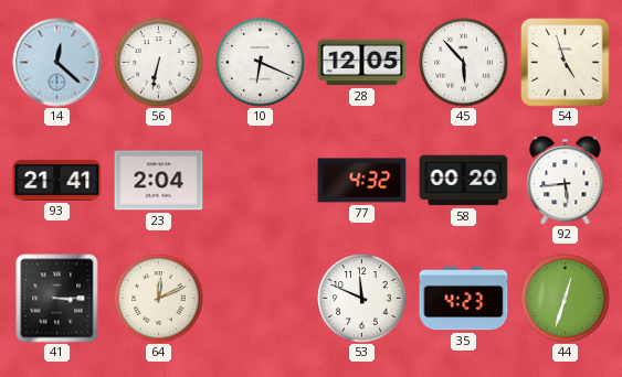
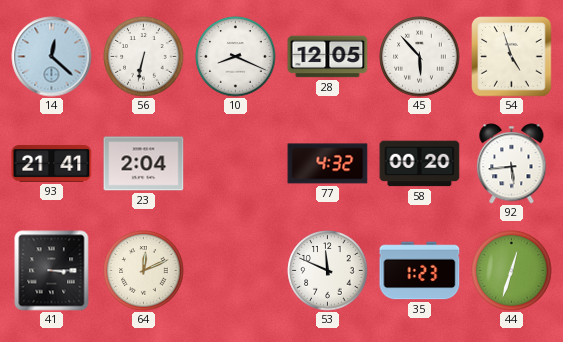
10: 6:19 -> 8:19 (236, 57)
35: 4:23 -> 1:23 (420, 271)
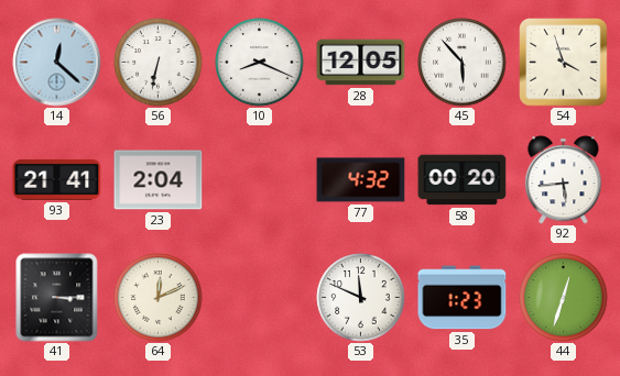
54: 4:57 -> 3:57 (564, 63)
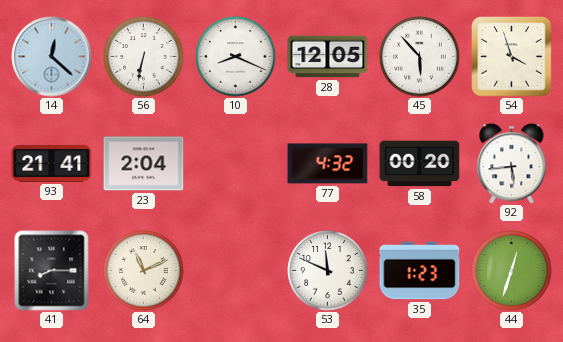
41: 3:15 -> 8:15 (52, 271)
64: 12:11 -> 11:11 (144, 271)
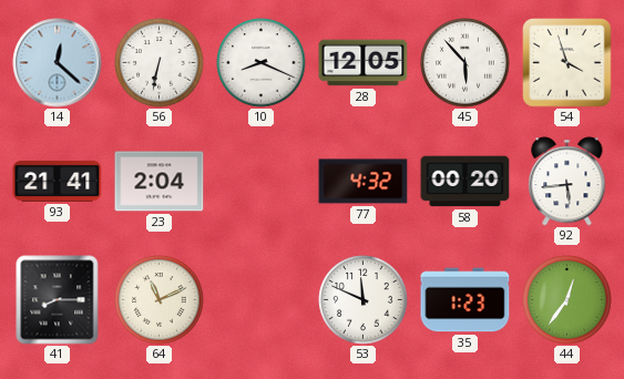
44: 12:33 -> 12:36 (567, 300)
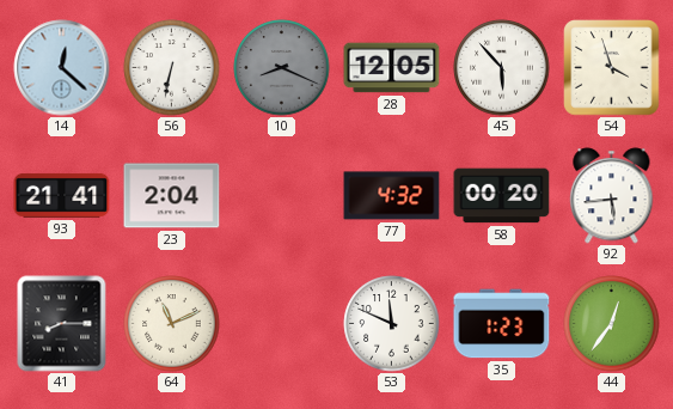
10 dial: white -> grey (282, 68)
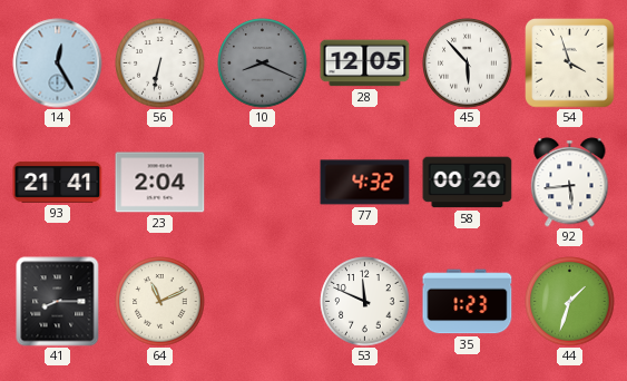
14: 12:22 -> 12:25 (58, 63)
44: 12:36 -> 1:33 (570, 302)
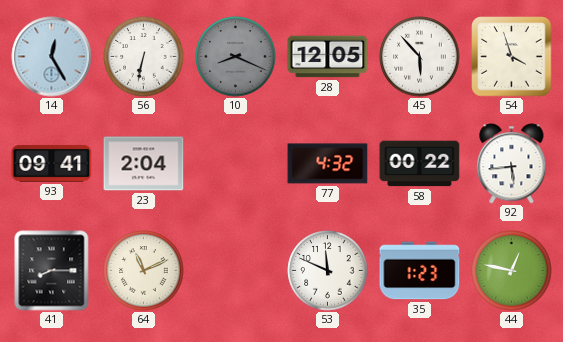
93: 21:41 -> 09:41 (52, 163)
58: 00:20 -> 00:22 (420, 164)
44: 1:33 -> 12:47 (512, 271)
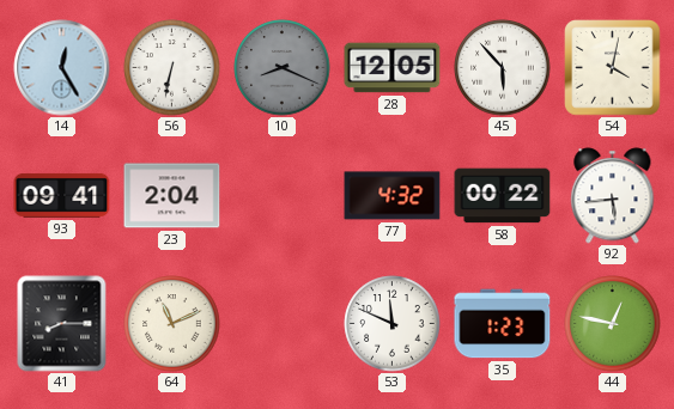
54: 3:57 -> 4:02 (613, 68)
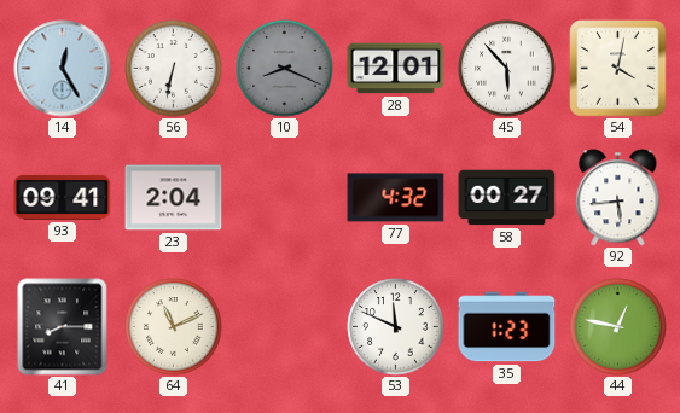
28: 12:05 -> 12:01 (396, 69)
58: 00:22 -> 00:27 (507, 198)
